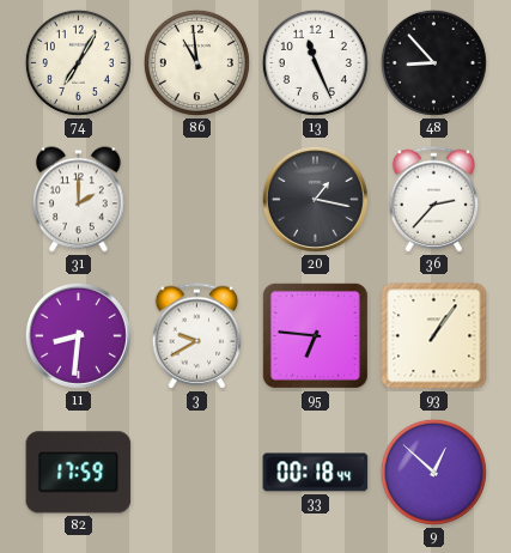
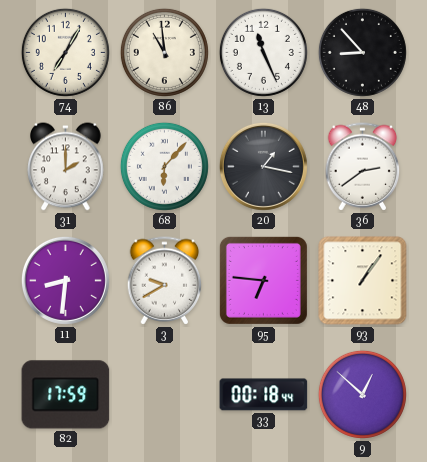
68: none -> 6:07 (164, 166)
36: 2:37 -> 2:39 (363, 167)
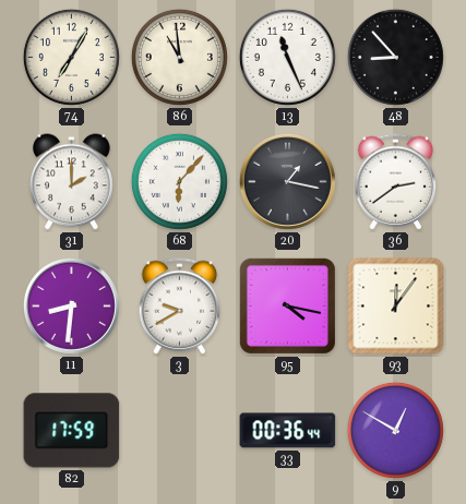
95: 6:46 -> 4:17 (287, 305)
93: 1:06 -> 12:06 (396, 307)
33: 00:18 -> 00:36 (288, 431)
9: 12:52 -> 12:50 (395, 430)
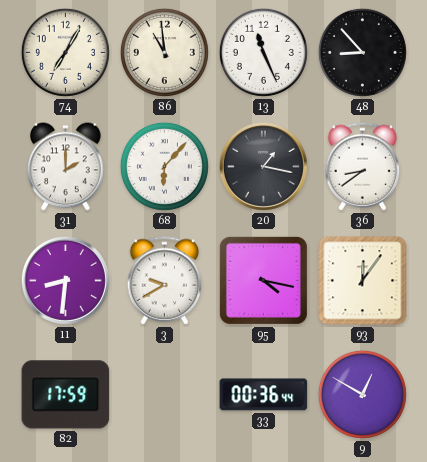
36: 2:39 -> 8:39 (363, 167)
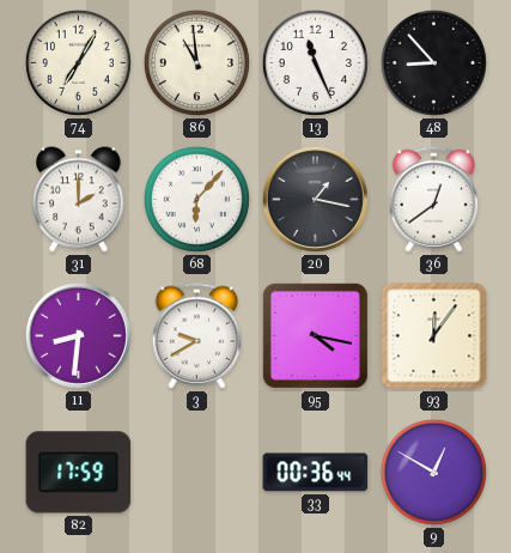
36: 8:39 -> 12:39 (434, 200)
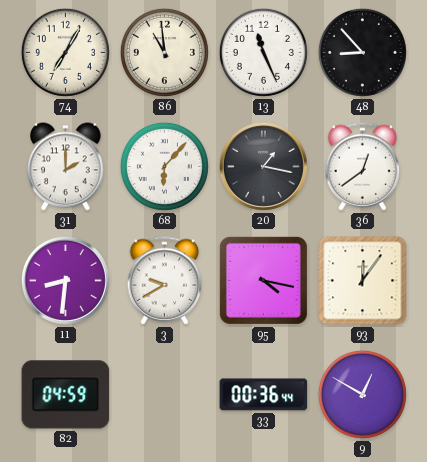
82: 17:59 -> 04:59 (66, 395)
